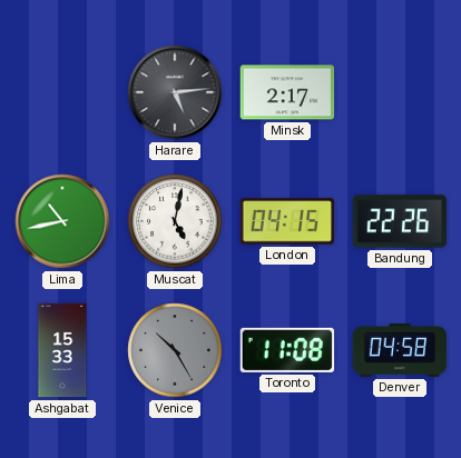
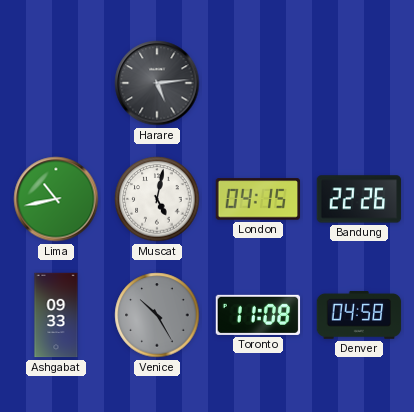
Minsk: 2:17 -> none (287, 92)
Ashgabat: 15:33 -> 09:33 (56, 315)
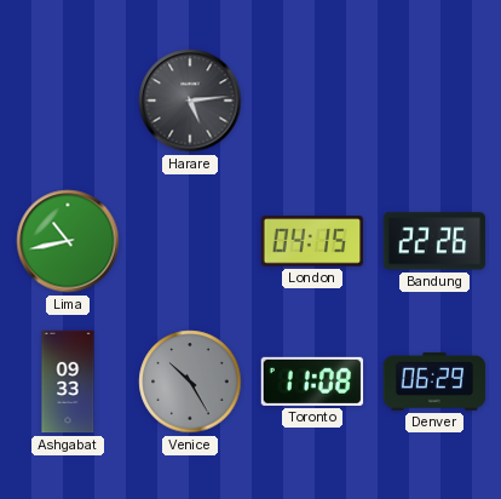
Muscat: 5:02 -> none (157, 199)
Denver: 04:58 -> 06:29 (434, 383)
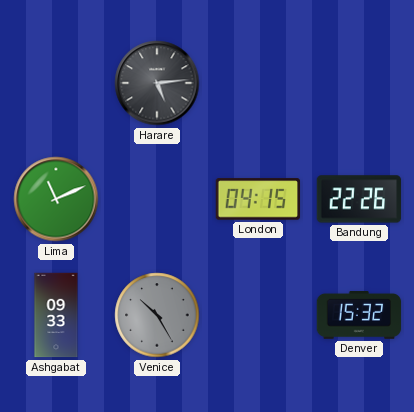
Lima: 10:43 -> 11:11 (56, 199)
Toronto: 11:08 -> none (312, 382)
Denver: 06:29 -> 15:32 (359, 316)
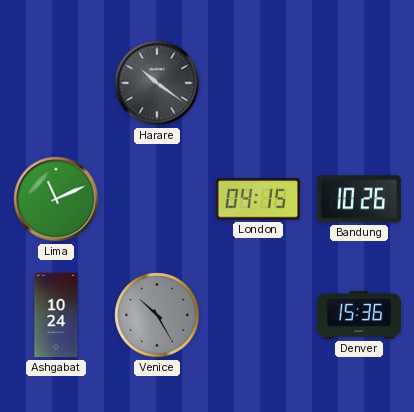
Harare: 5:14 -> 10:21 (157, 83)
Bandung: 22:26 -> 10:26 (359, 199)
Ashgabat: 09:33 -> 10:24 (56, 315)
Denver: 15:32 -> 15:36 (359, 316)
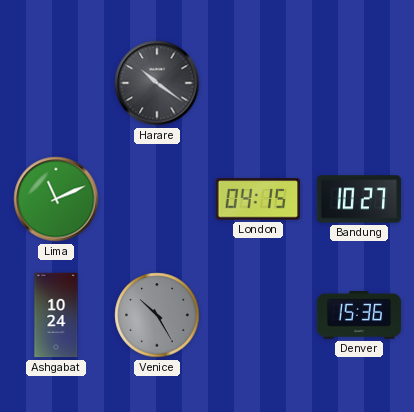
Bandung: 10:26 -> 10:27 (359, 199)
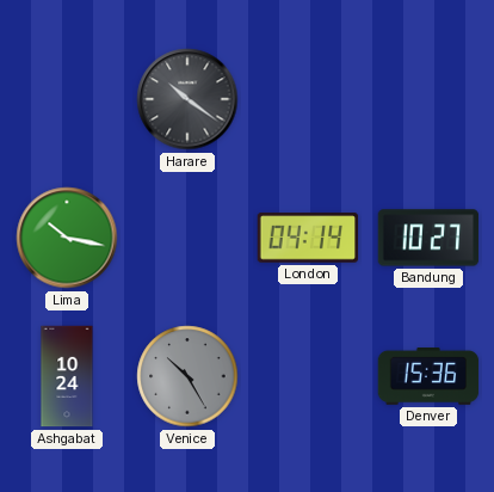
Lima: 11:11 -> 10:17 (67, 238)
London: 04:15 -> 04:14 (308, 238)
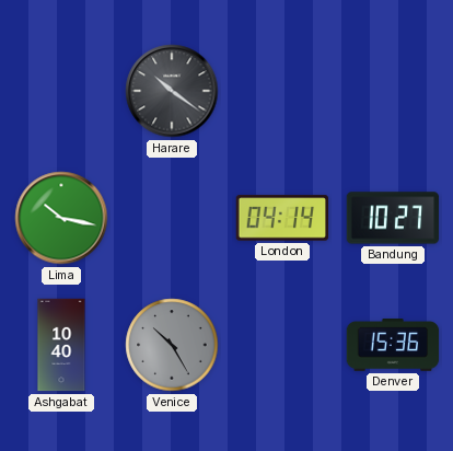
Ashgabat: 10:24 -> 10:40 (61, 345)
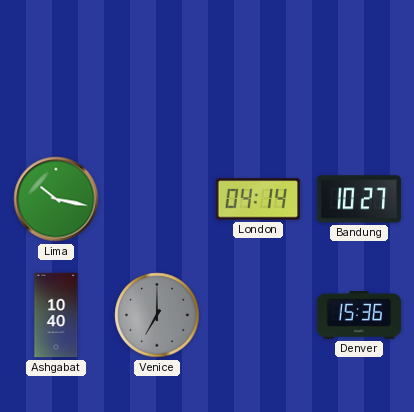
Harare: 10:21 -> none (172, 91)
Venice: 10:25 -> 7:00 (157, 315)
